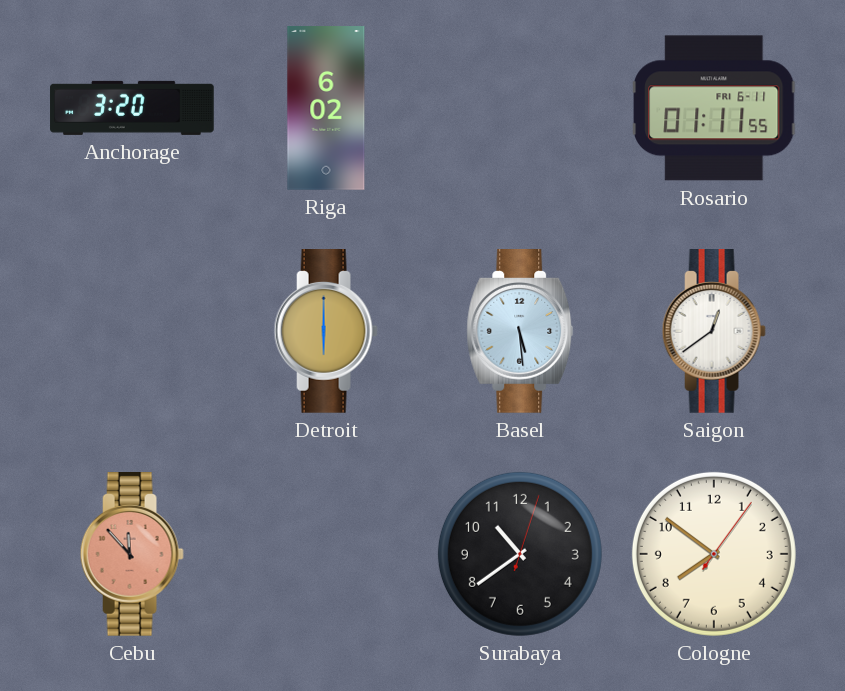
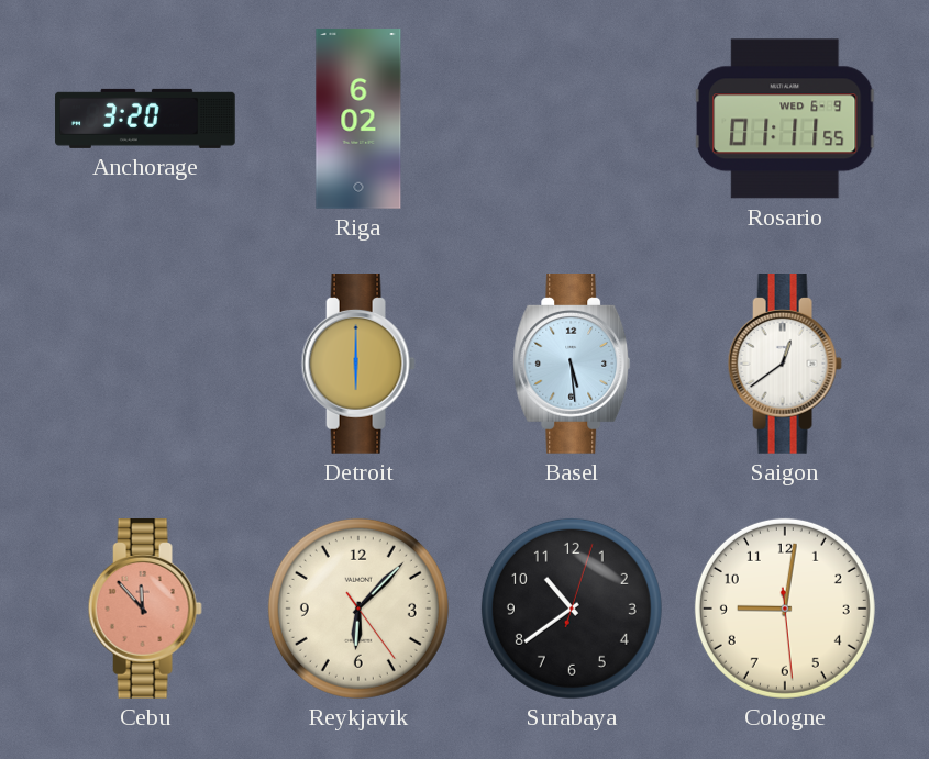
Rosario date: FRI 6-11 -> WED 6-9 (786, 119)
Reykjavik: none -> 6:07 (358, 609)
Cologne: 7:51 -> 9:01 (785, 609)
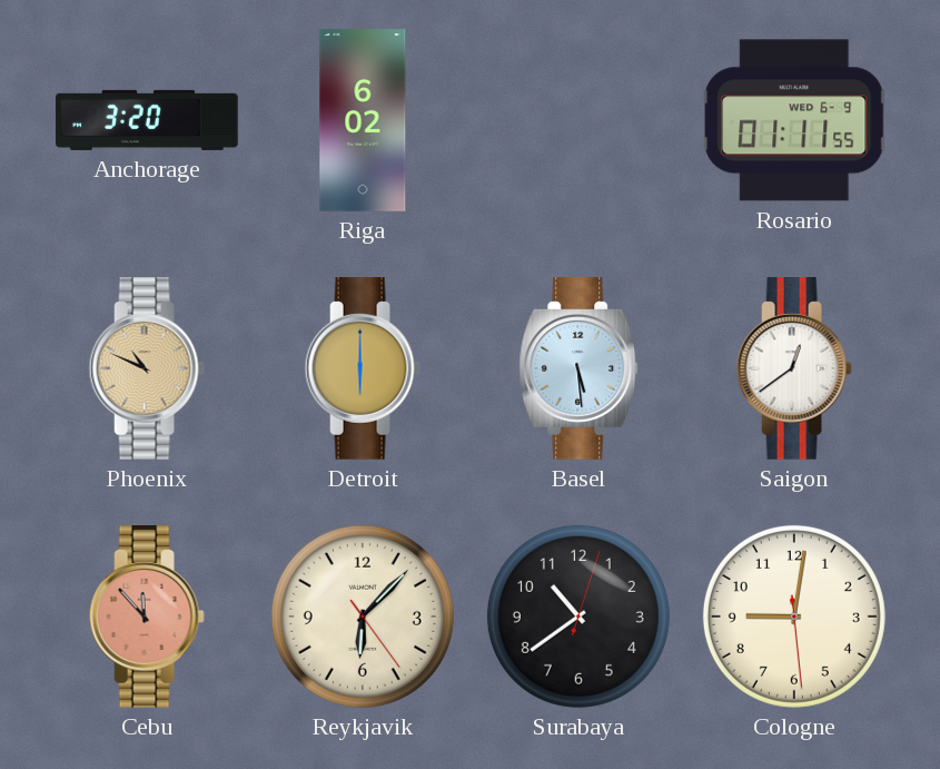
Phoenix: none -> 10:49 (147, 369)
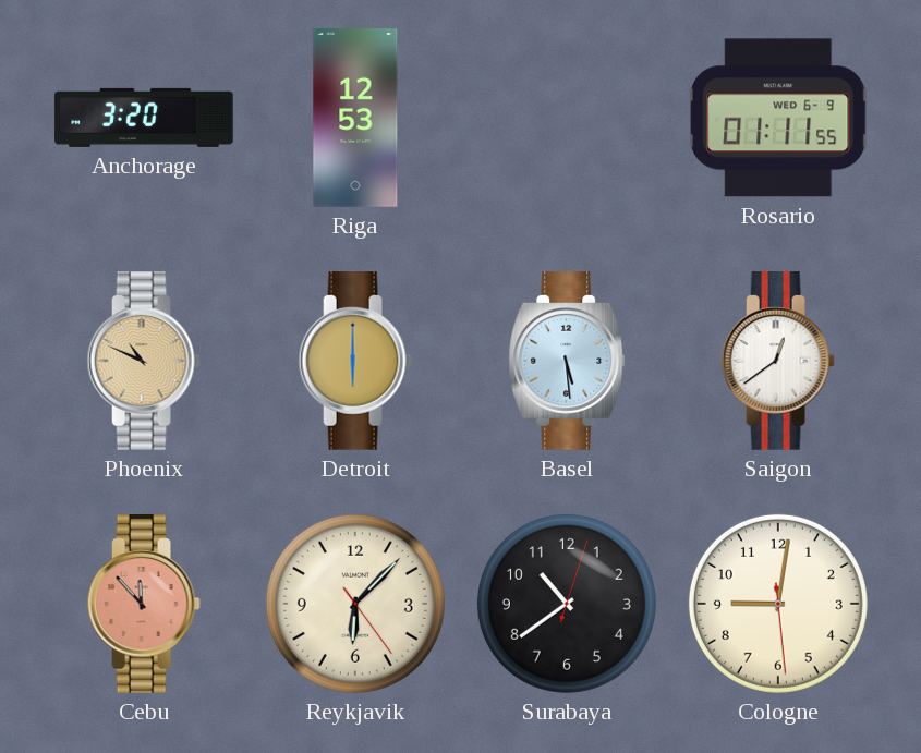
Riga: 6:02 -> 12:53 (355, 118)
